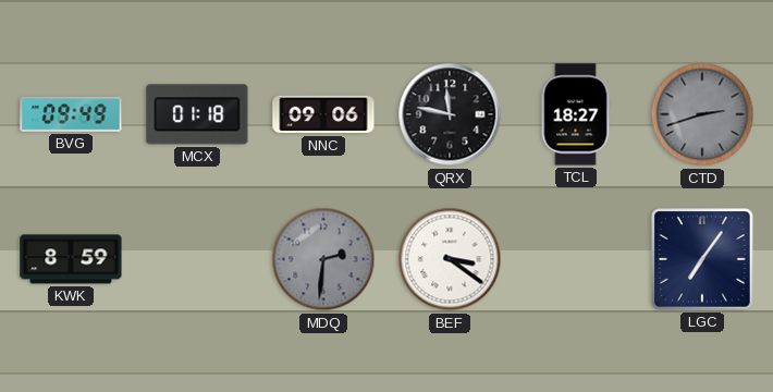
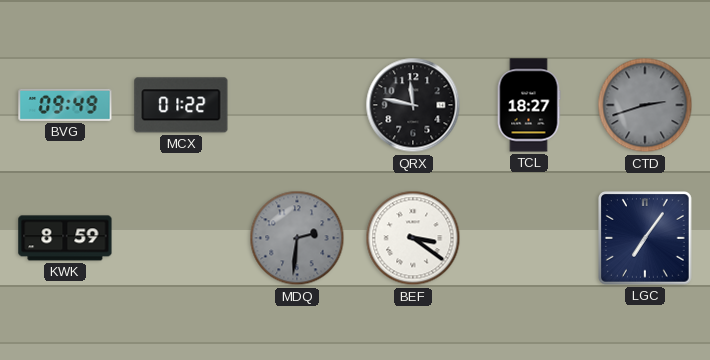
MCX: 01:18 -> 01:22 (181, 105)
NNC: 09:06 -> none (323, 114)
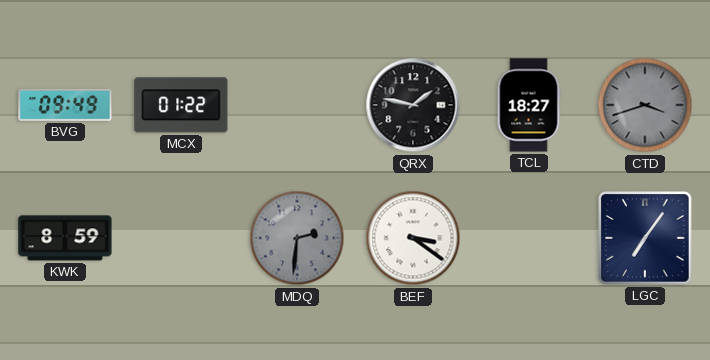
QRX: 11:47 -> 1:47 (413, 105)
CTD: 2:42 -> 3:42 (645, 105)
